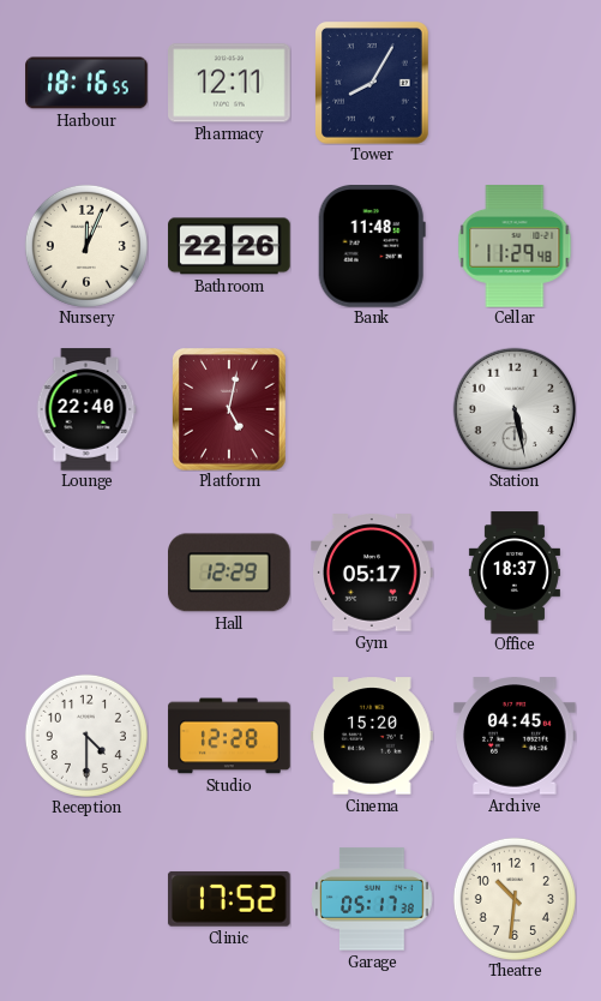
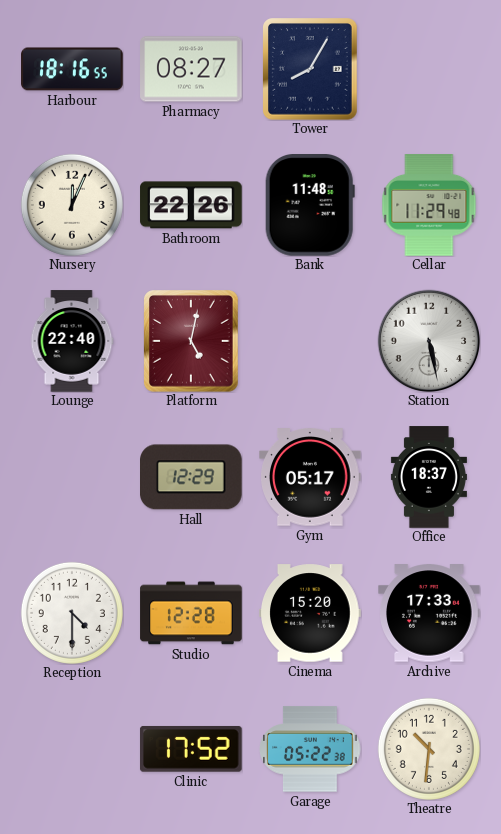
Pharmacy: 12:11 -> 08:27 (191, 69)
Archive: 04:45 -> 17:33 (429, 613)
Garage: 05:17 -> 05:22 (310, 749)
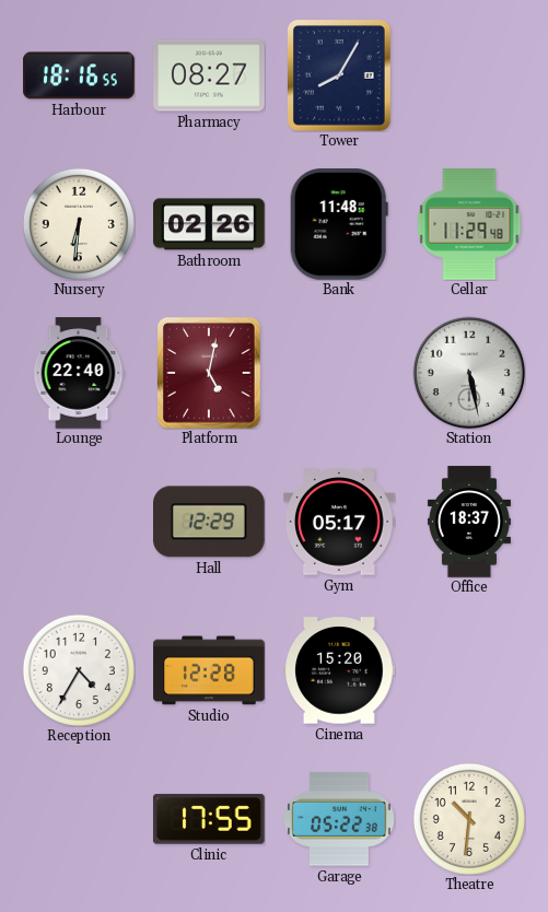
Nursery: 12:04 -> 6:31 (79, 224)
Bathroom: 22:26 -> 02:26 (209, 224)
Reception: 4:30 -> 4:35 (79, 670)
Archive: 17:33 -> none (429, 613)
Clinic: 17:52 -> 17:55 (209, 819)
